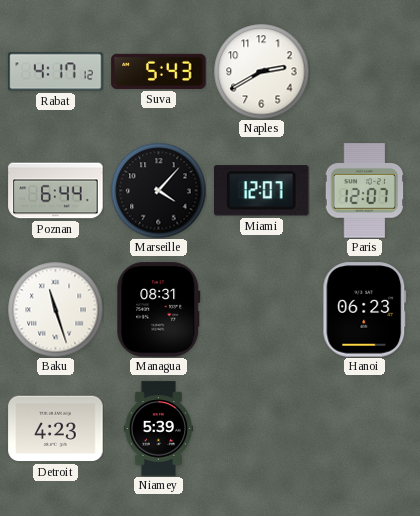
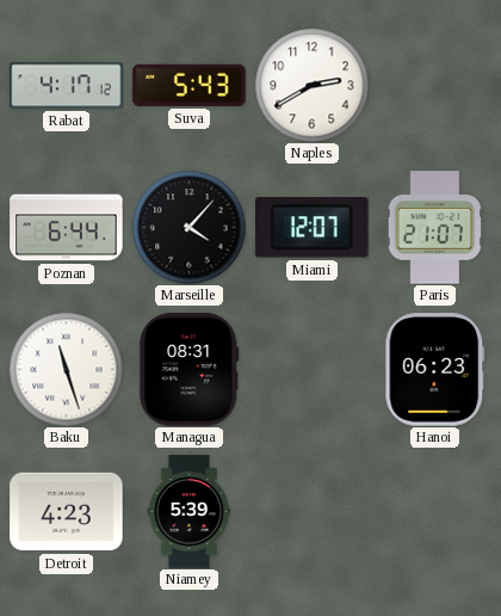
Paris: 12:07 -> 21:07 (435, 228)
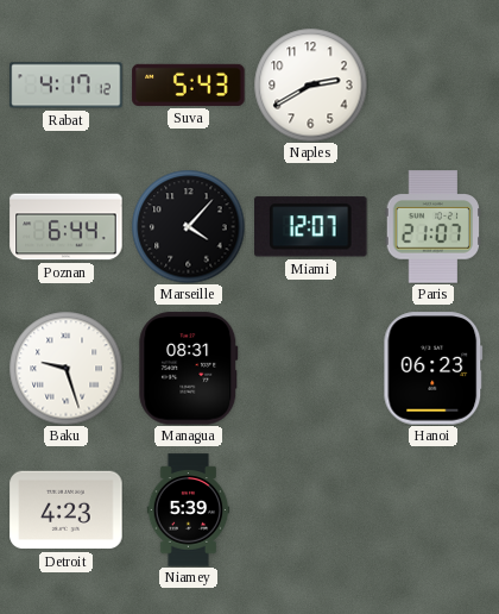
Baku: 11:27 -> 9:27 (65, 368)
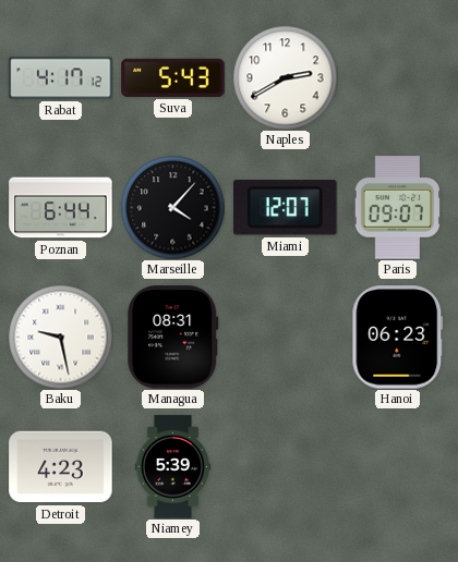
Paris: 21:07 -> 09:07 (398, 208)
Baku: 9:27 -> 9:28 (60, 337)
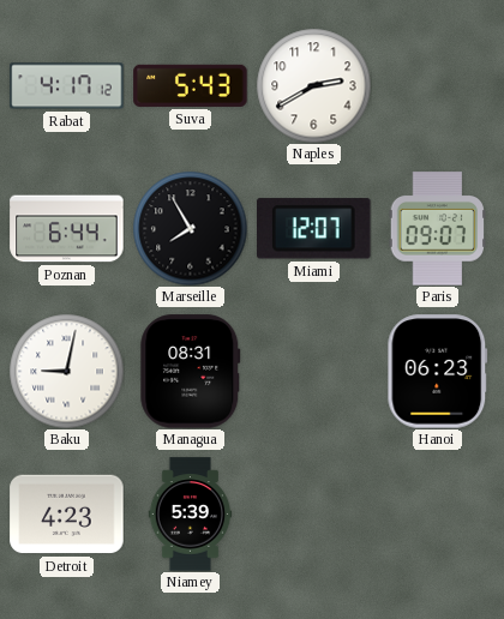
Marseille: 4:07 -> 7:55 (190, 228)
Baku: 9:28 -> 9:02 (66, 371)
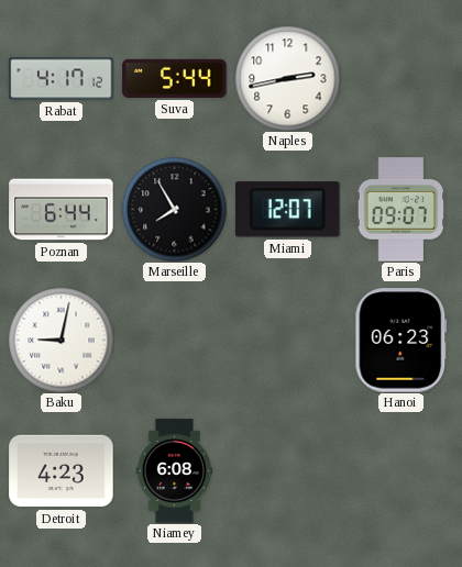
Suva: 5:43 -> 5:44 (175, 78)
Naples: 2:40 -> 2:43 (287, 78)
Managua: 08:31 -> none (191, 372)
Niamey: 5:39 -> 6:08 (175, 471)
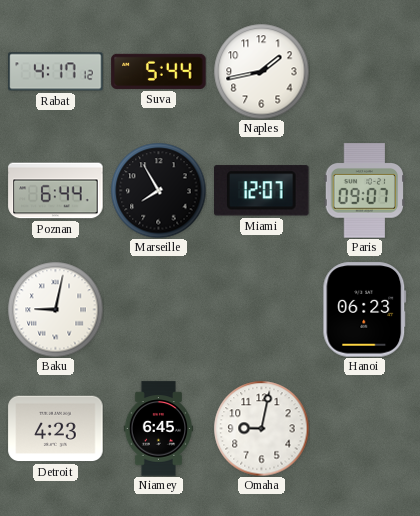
Naples: 2:43 -> 1:43 (261, 71)
Niamey: 6:08 -> 6:45 (159, 429)
Omaha: none -> 9:02 (261, 428)
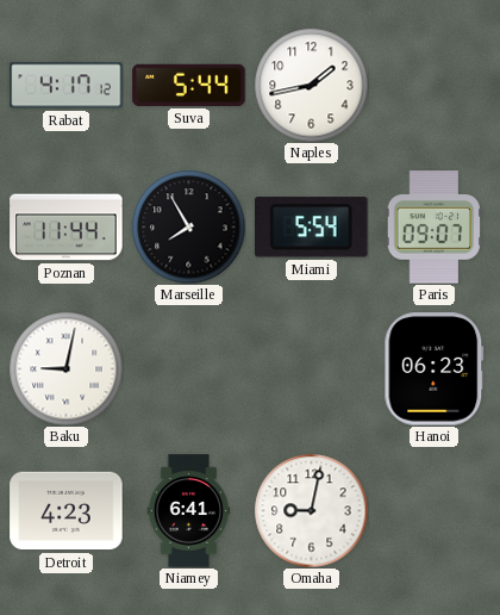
Poznan: 6:44 -> 11:44 (67, 228)
Miami: 12:07 -> 5:54 (312, 228)
Niamey: 6:45 -> 6:41 (189, 511)
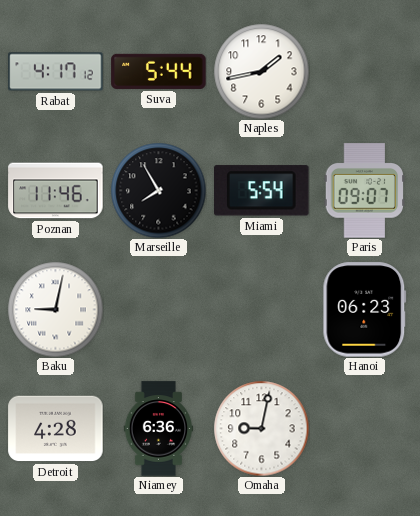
Poznan: 11:44 -> 11:46 (56, 191)
Detroit: 4:23 -> 4:28 (56, 429)
Niamey: 6:41 -> 6:36 (159, 429)
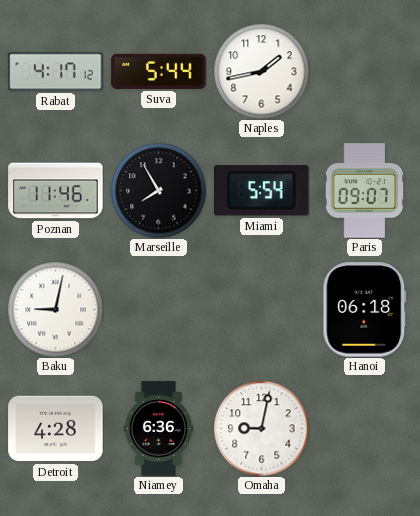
Hanoi: 06:23 -> 06:18 (365, 310)
